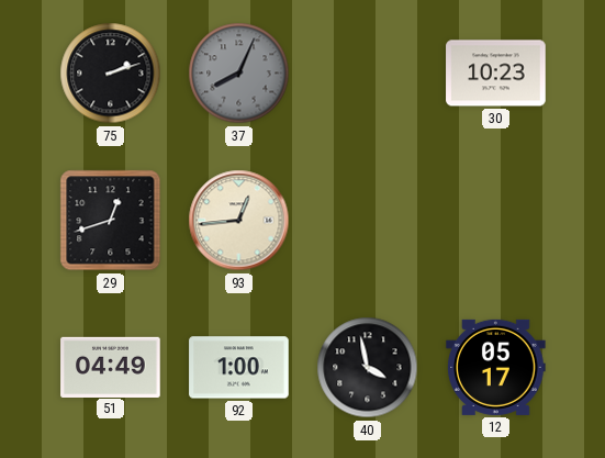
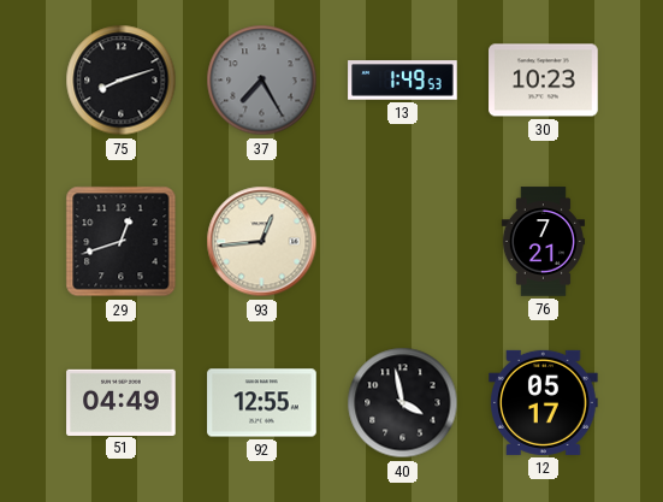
75: 2:12 -> 8:12 (122, 81)
37: 8:04 -> 7:25 (262, 81)
13: none -> 1:49 (403, 81)
76: none -> 7:21 (543, 242)
92: 1:00 -> 12:55 (262, 403)
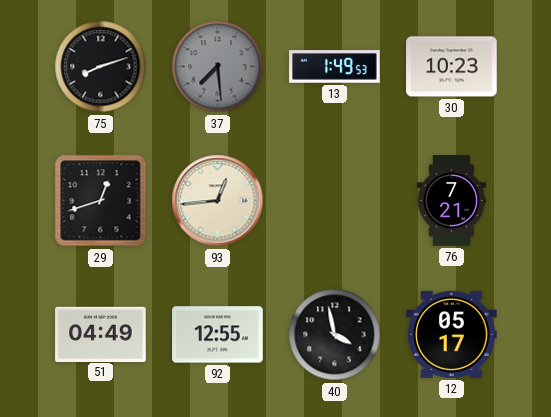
37: 7:25 -> 7:29 (218, 67)
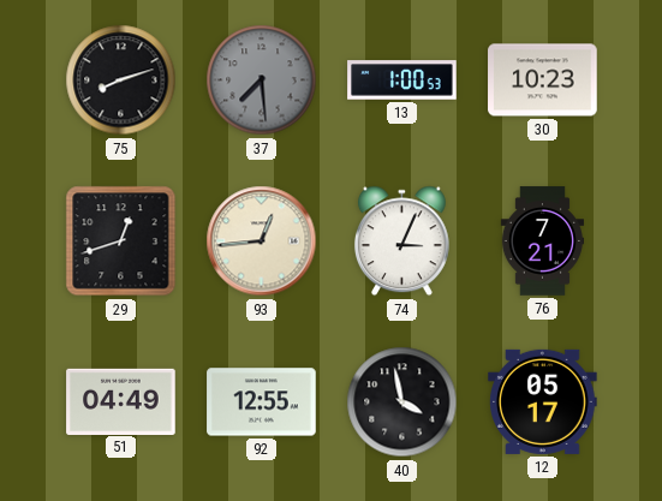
13: 1:49 -> 1:00 (402, 80)
74: none -> 3:04 (401, 241)
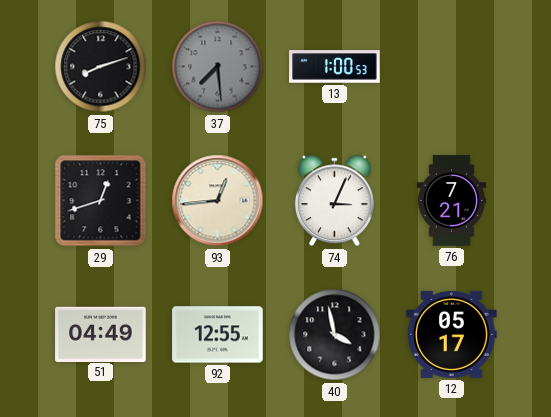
30: 10:23 -> none (543, 80)
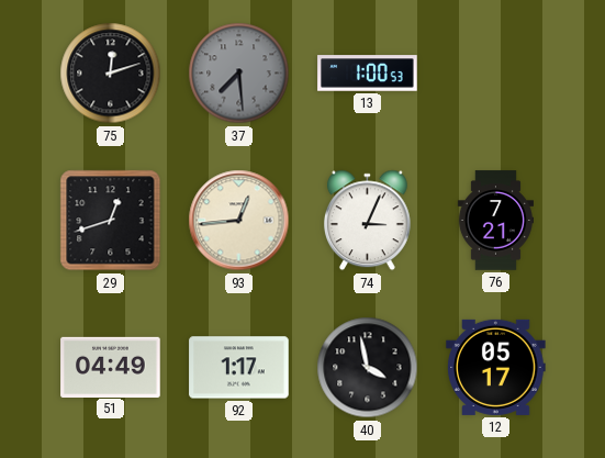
75: 8:12 -> 12:12 (111, 74)
92: 12:55 -> 1:17 (239, 368)
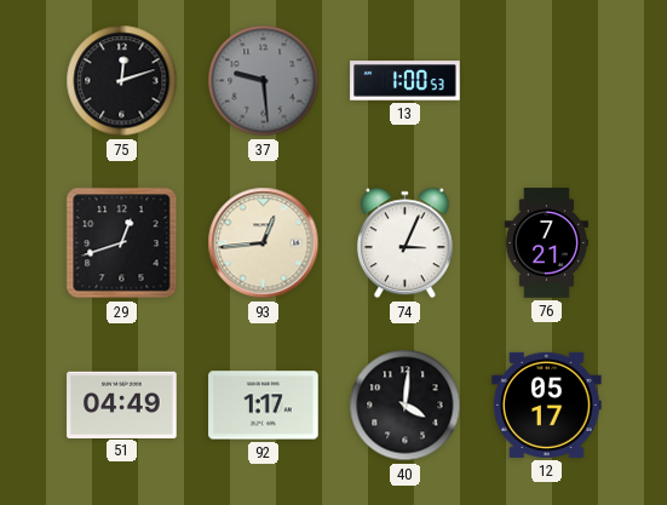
37: 7:29 -> 9:29 (264, 81)
40: 3:58 -> 4:01 (406, 406)
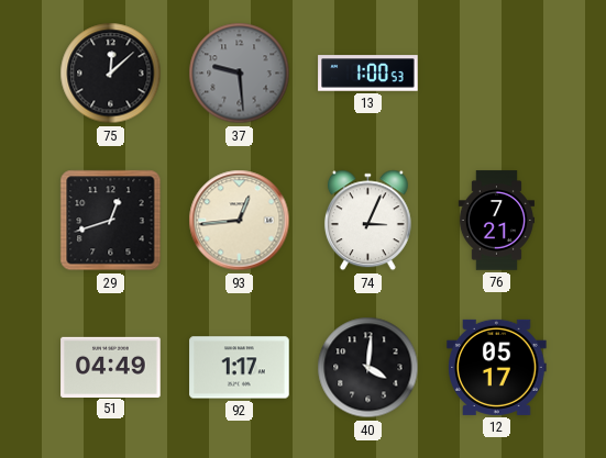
75: 12:12 -> 12:08 (111, 74)
